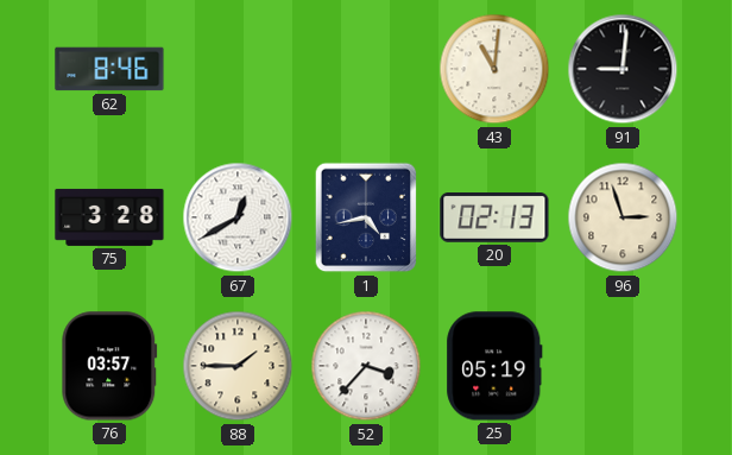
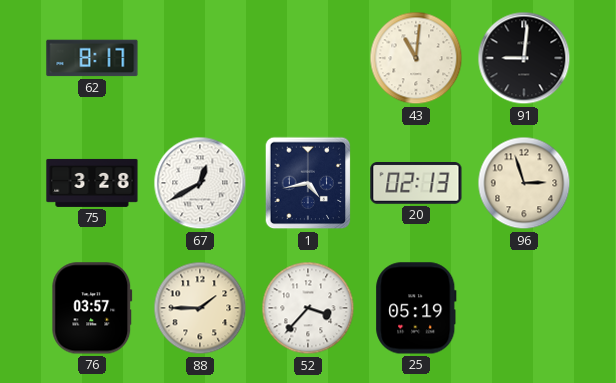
62: 8:46 -> 8:17 (92, 58)
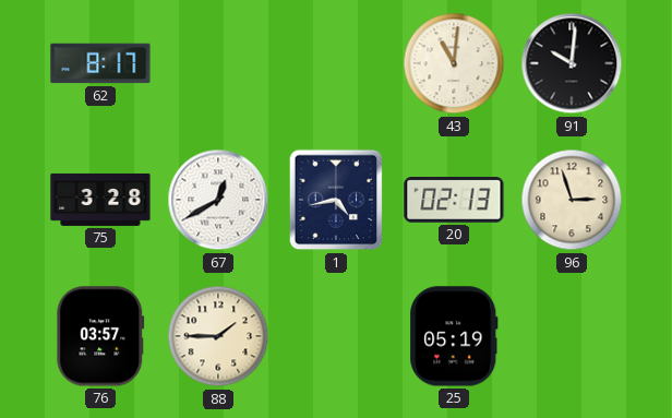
91: 9:01 -> 10:01 (572, 63)
52: 3:37 -> none (308, 308)
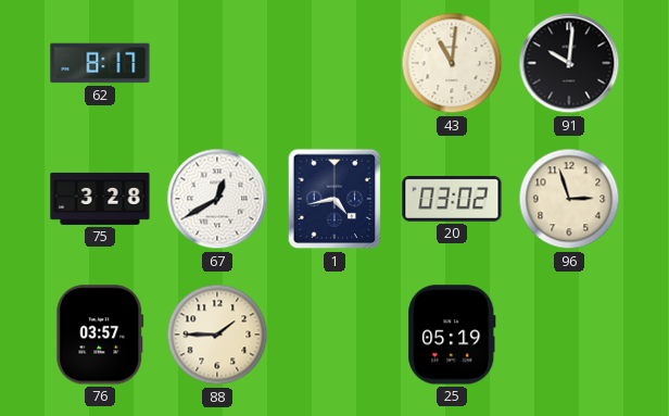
20: 02:13 -> 03:02 (452, 200)
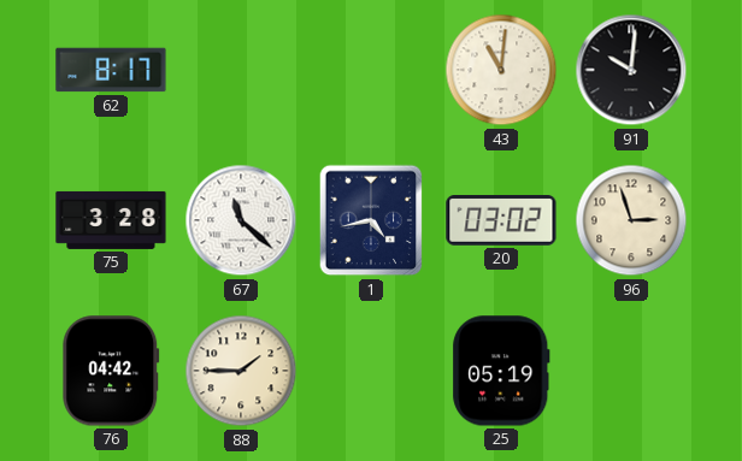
67: 12:40 -> 11:22 (241, 220)
76: 03:57 -> 04:42 (111, 371)
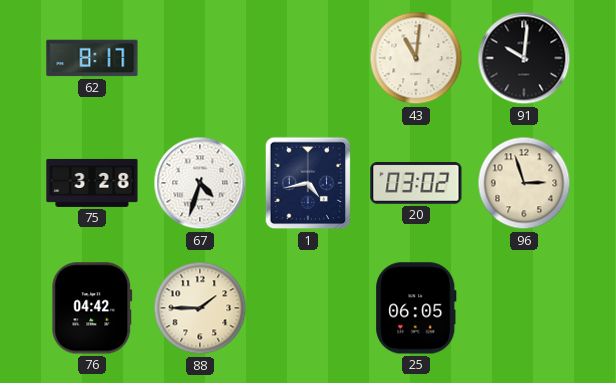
67: 11:22 -> 4:33 (200, 183)
25: 05:19 -> 06:05 (416, 308)
